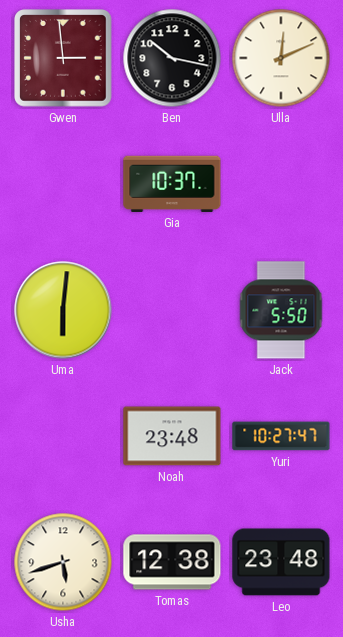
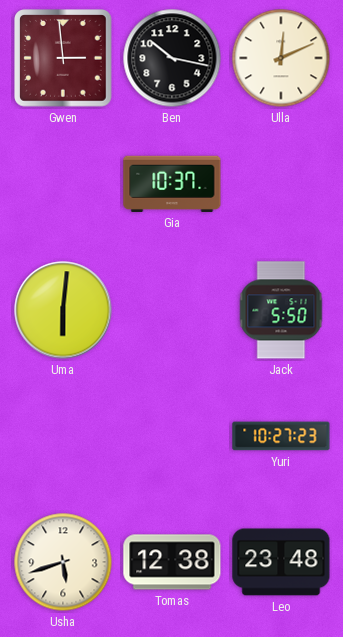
Noah: 23:48 -> none (172, 436)
Yuri: 10:27:47 -> 10:27:23 (281, 436)
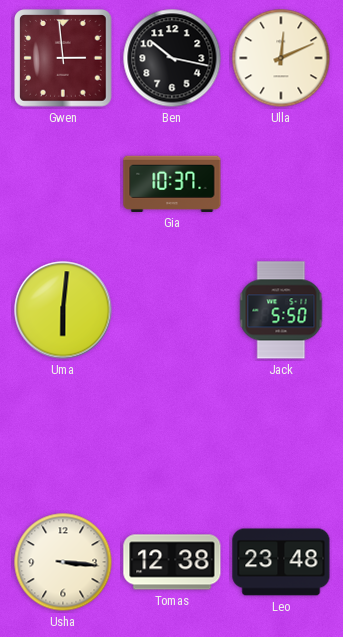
Yuri: 10:27 -> none (281, 436)
Usha: 5:42 -> 3:16 (63, 562)
